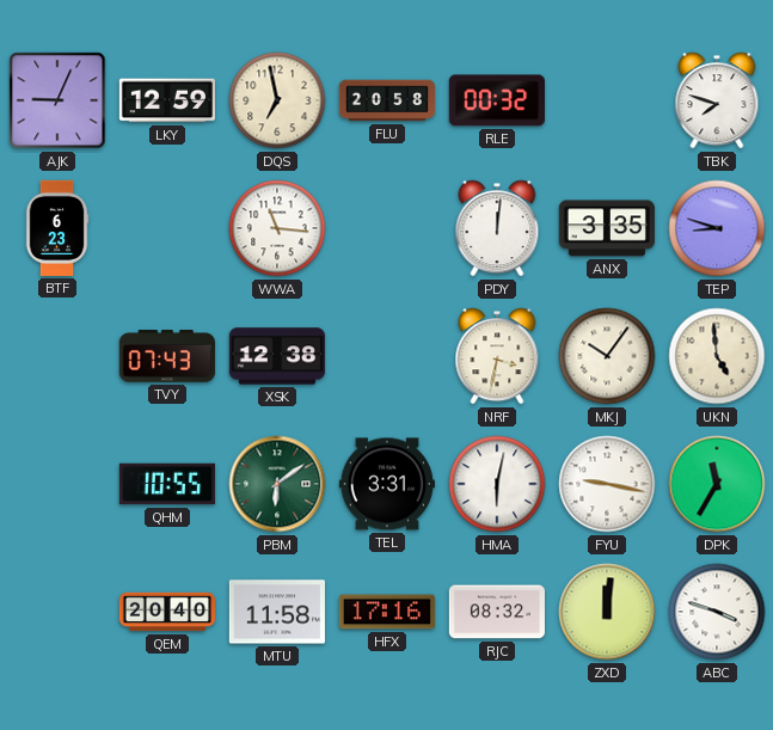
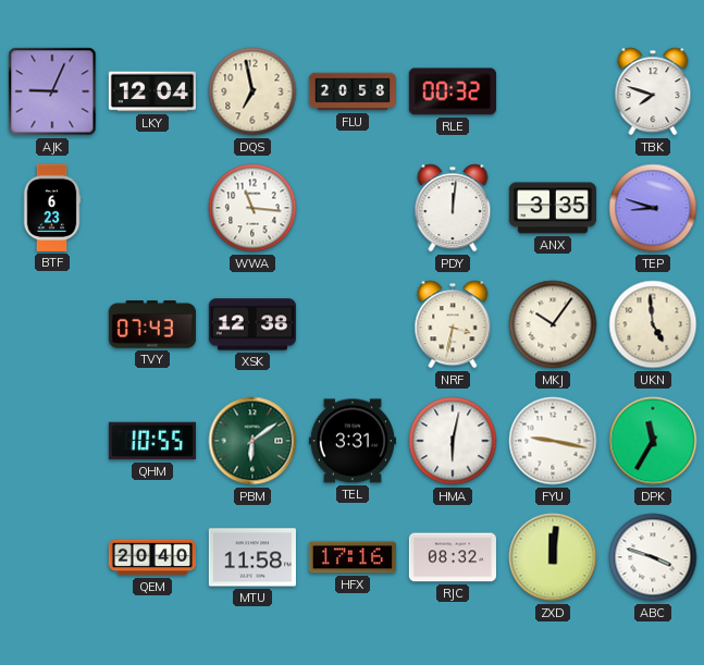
LKY: 12:59 -> 12:04 (152, 91)
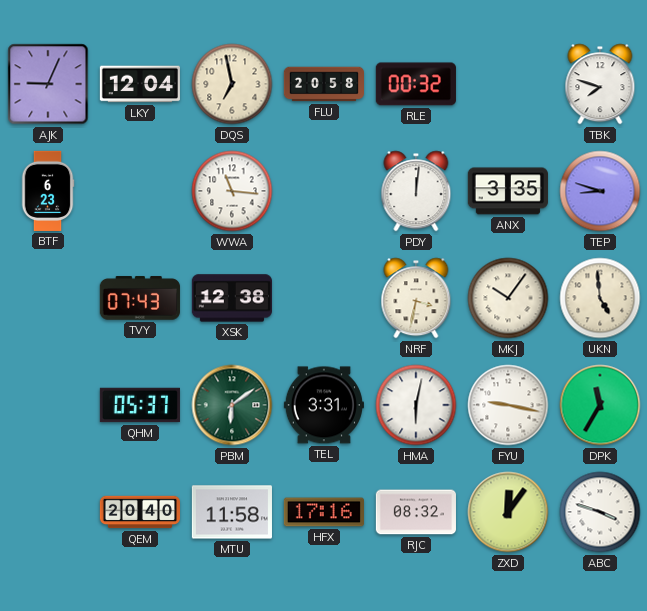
QHM: 10:55 -> 05:37 (140, 405)
ZXD: 12:01 -> 12:06 (508, 512)
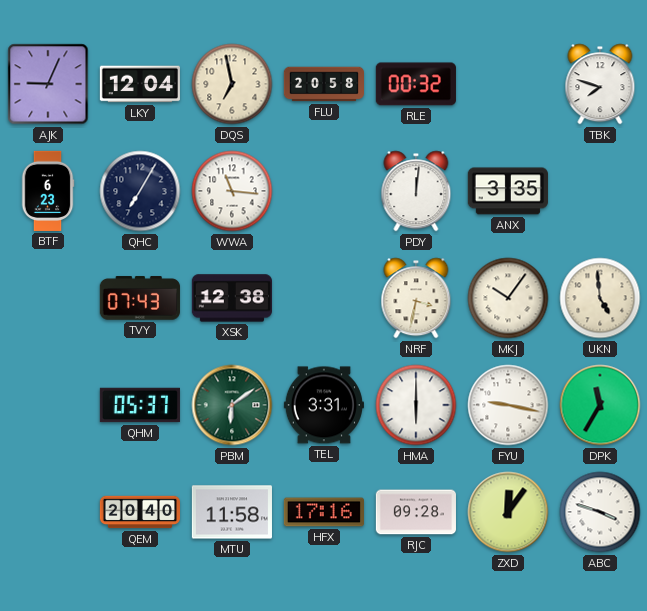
QHC: none -> 7:05 (140, 191)
TEP: 8:48 -> none (600, 191)
HMA: 6:02 -> 6:00 (416, 405)
RJC: 08:32 -> 09:28 (415, 512)
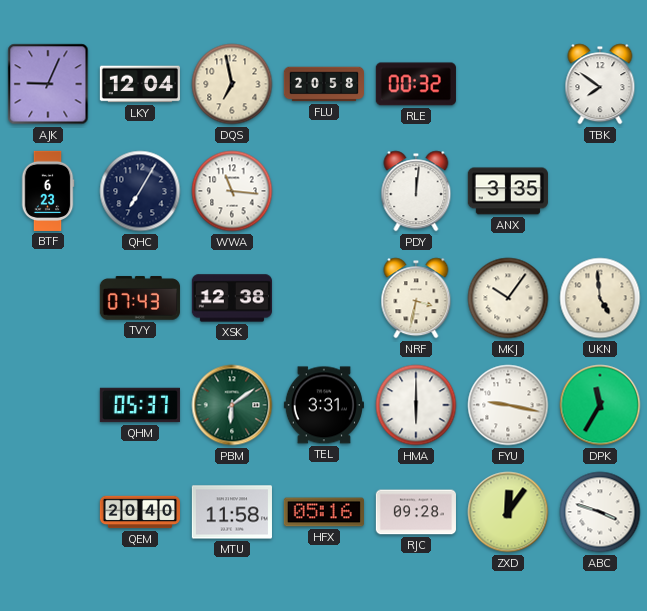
TBK: 7:48 -> 7:51 (600, 84)
HFX: 17:16 -> 05:16 (324, 512)
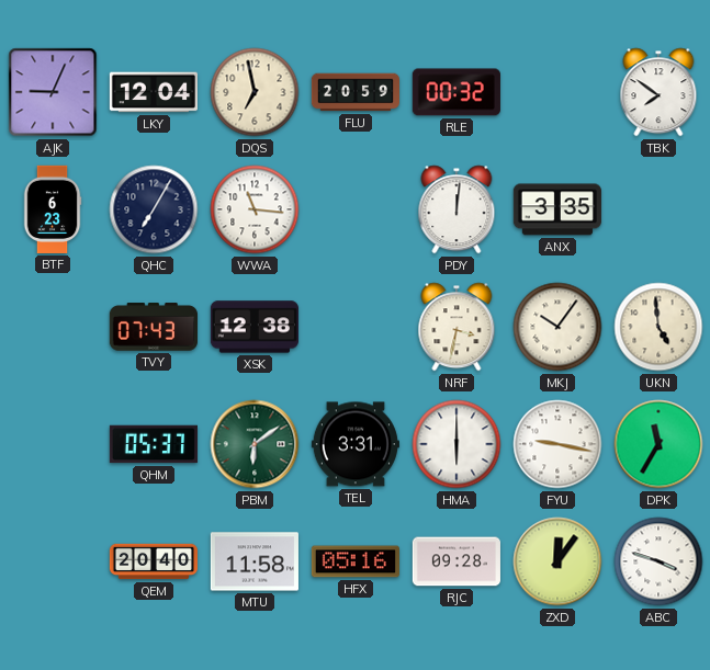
FLU: 20:58 -> 20:59 (354, 92)
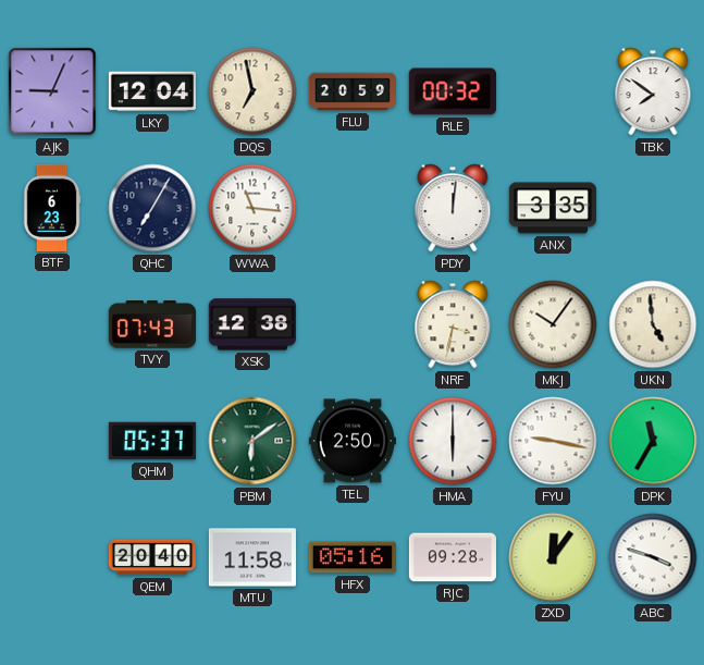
TEL: 3:31 -> 2:50 (353, 441)
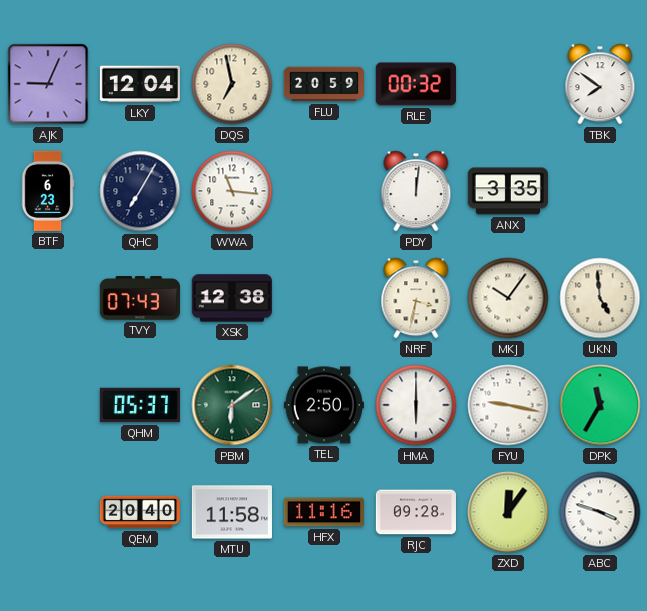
HFX: 05:16 -> 11:16 (324, 512)
